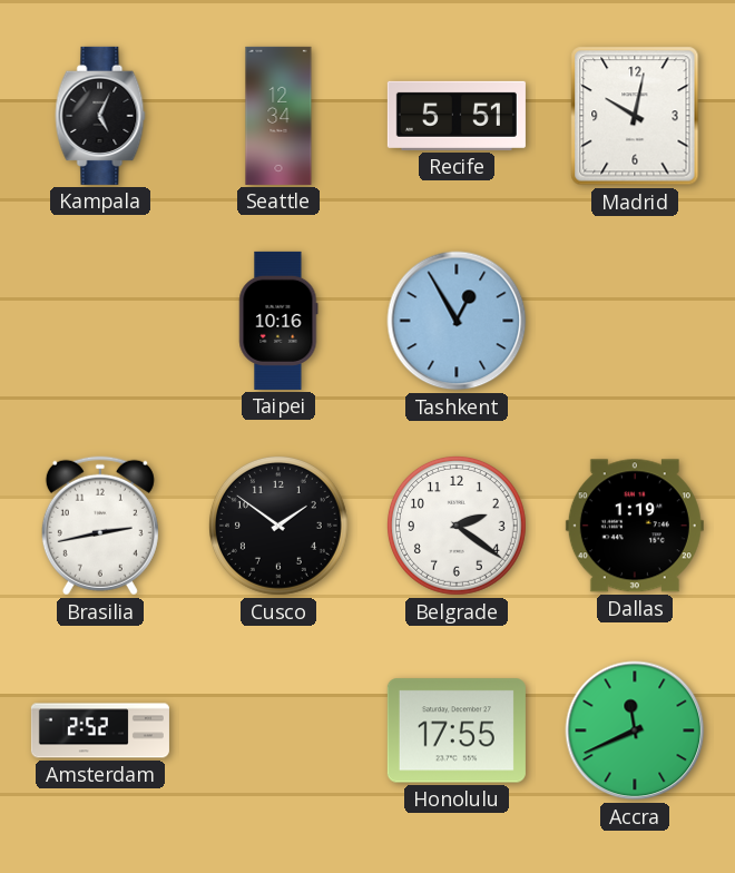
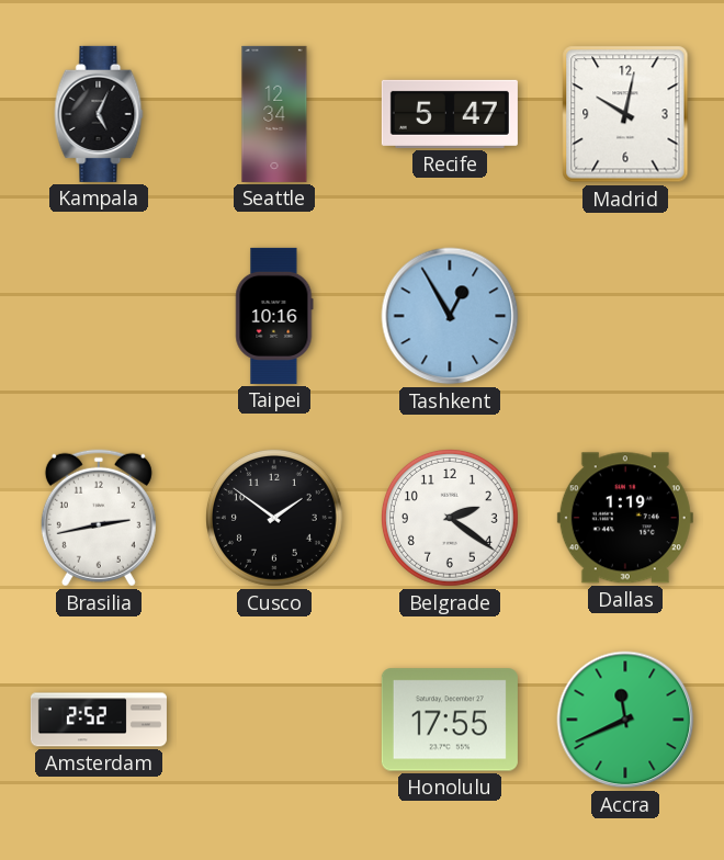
Recife: 5:51 -> 5:47 (450, 114)
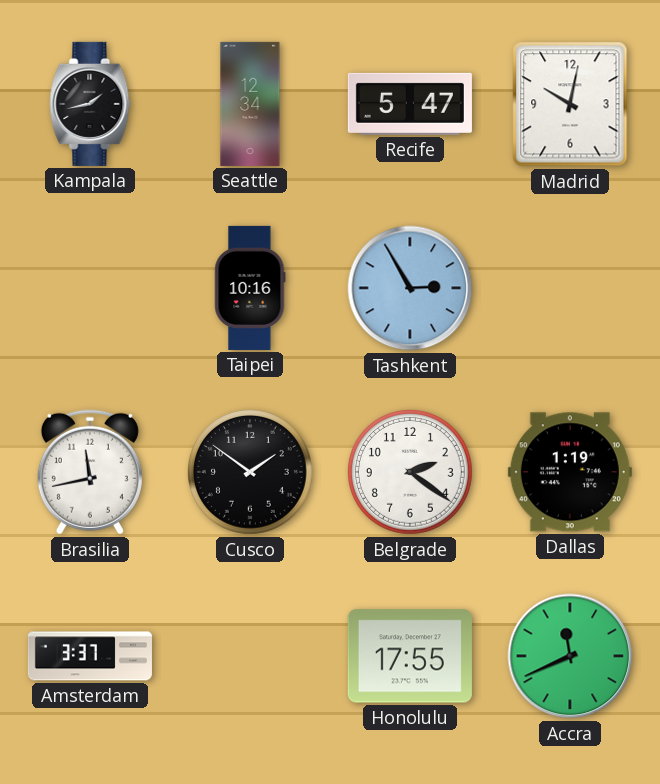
Kampala: 5:04 -> 1:43 (90, 104)
Tashkent: 12:55 -> 2:55 (410, 288)
Brasilia: 2:43 -> 11:43 (90, 472)
Amsterdam: 2:52 -> 3:37 (90, 656)
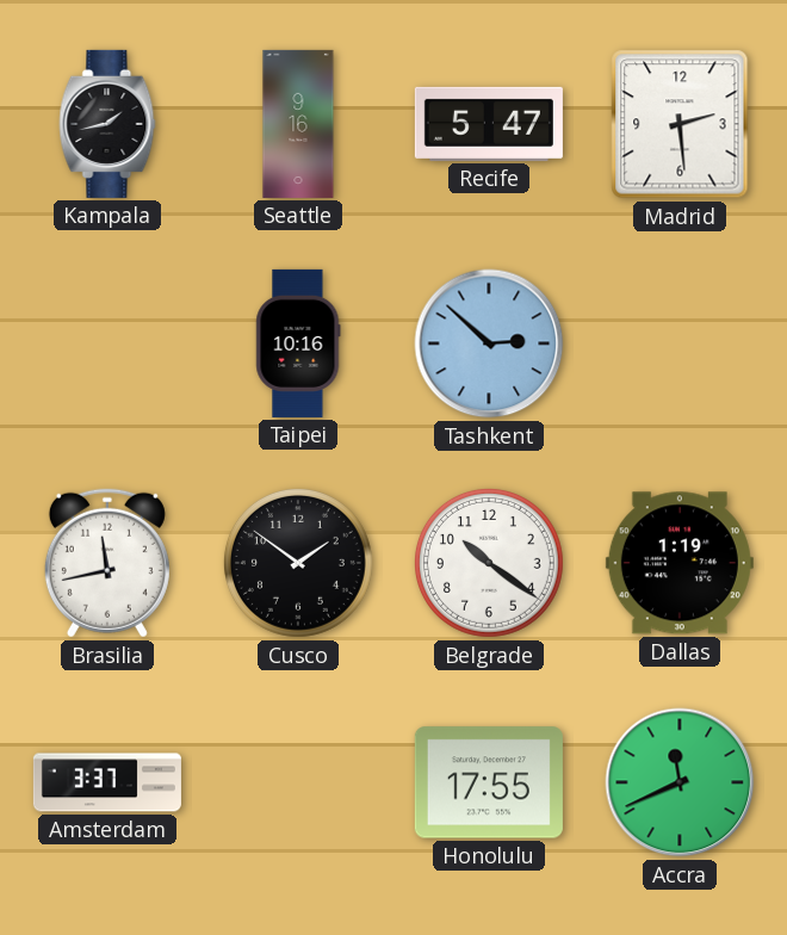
Seattle: 12:34 -> 9:16 (298, 124)
Madrid: 10:02 -> 2:29 (680, 124)
Tashkent: 2:55 -> 2:52 (489, 343)
Belgrade: 2:21 -> 10:21 (489, 563)
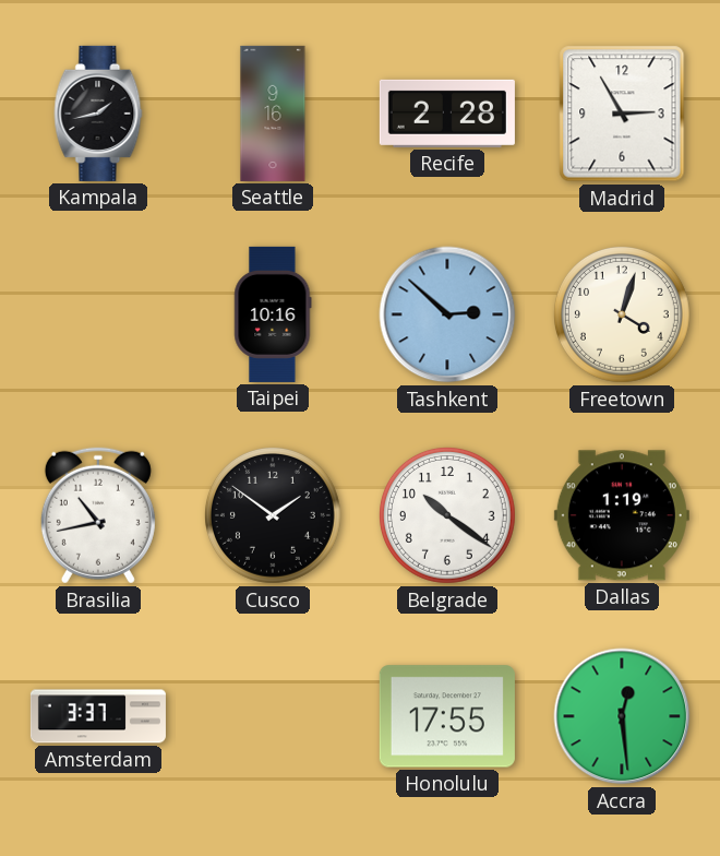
Recife: 5:47 -> 2:28 (447, 114)
Madrid: 2:29 -> 2:55 (622, 114)
Freetown: none -> 4:03 (622, 314)
Brasilia: 11:43 -> 10:43 (98, 515)
Accra: 11:41 -> 12:29 (622, 716)
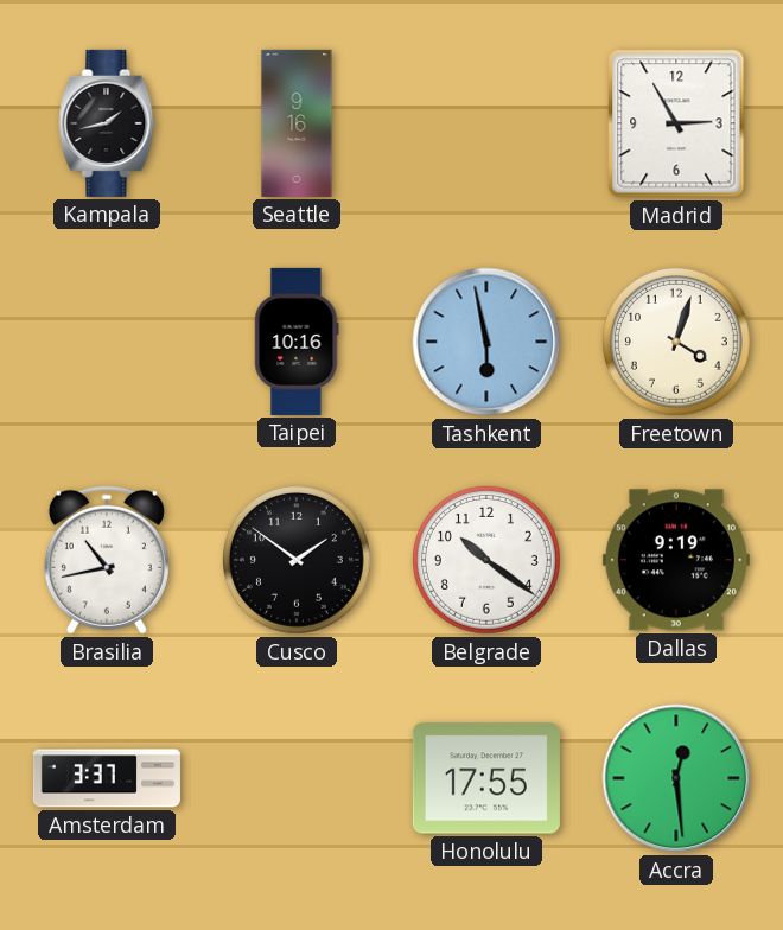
Recife: 2:28 -> none (447, 114)
Tashkent: 2:52 -> 5:58 (486, 342)
Dallas: 1:19 -> 9:19 (676, 560)
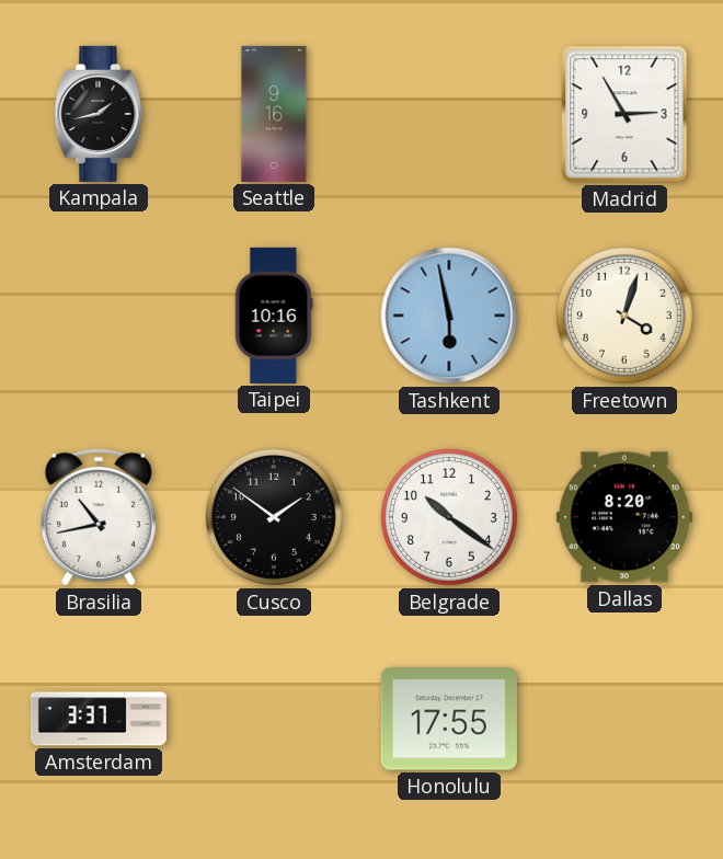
Dallas: 9:19 -> 8:20 (624, 517)
Accra: 12:29 -> none (676, 778)
